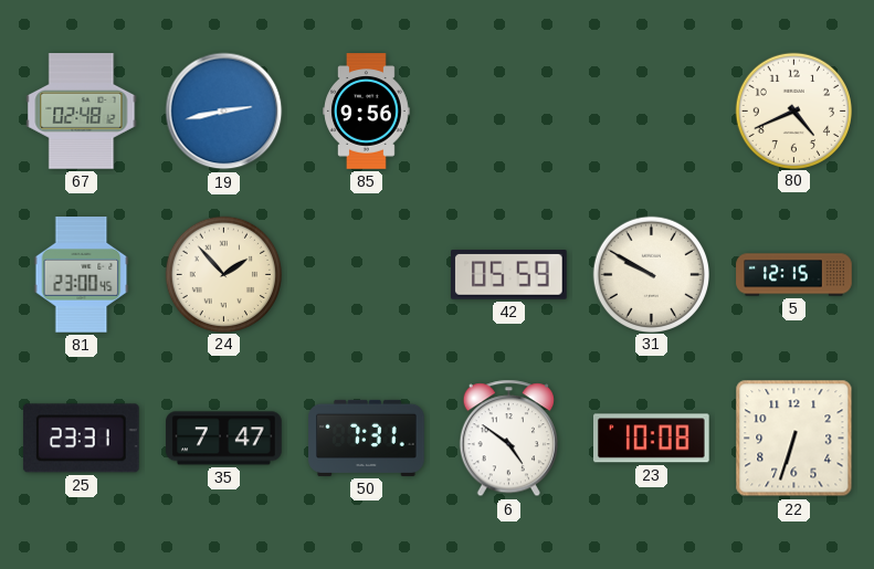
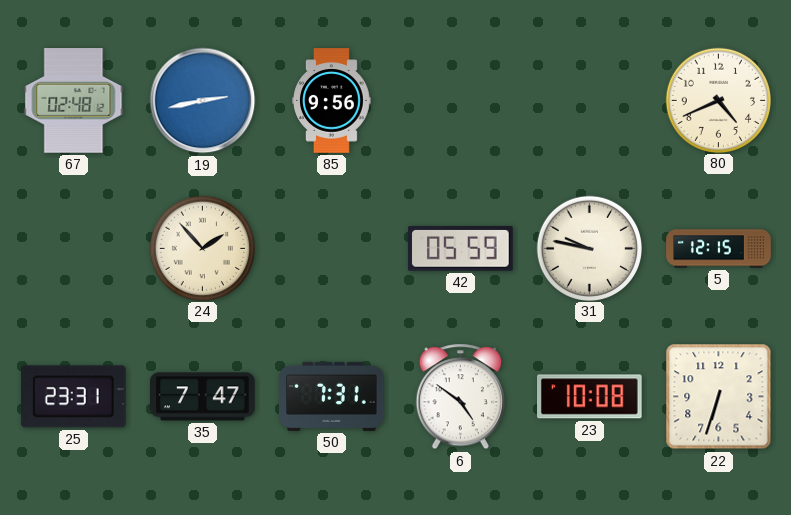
81: 23:00 -> none (82, 275)
31: 9:50 -> 9:47 (589, 248)
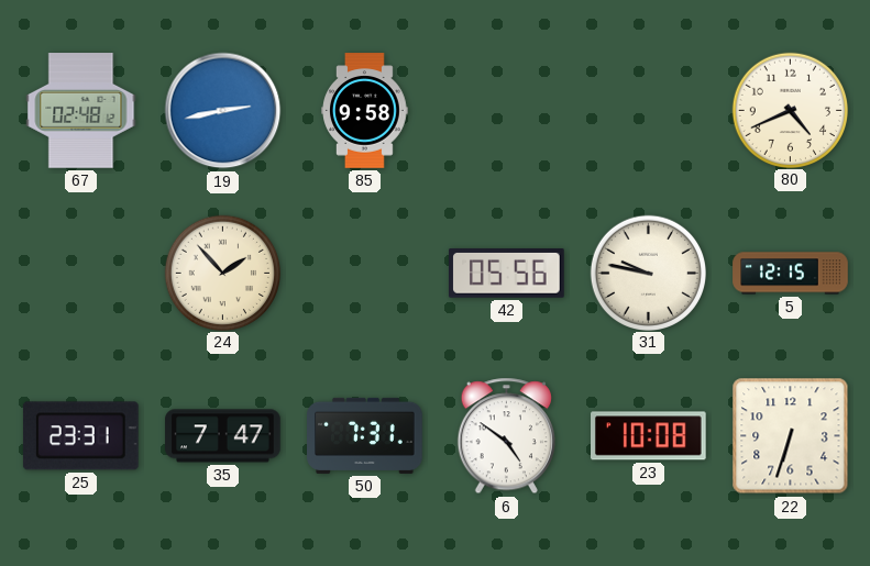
85: 9:56 -> 9:58 (365, 111)
42: 05:59 -> 05:56 (507, 274)
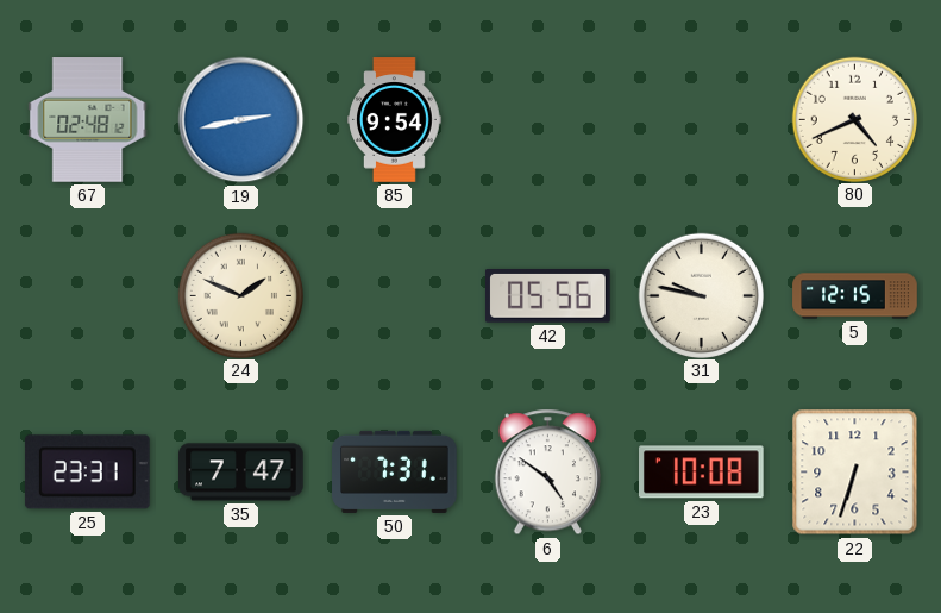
85: 9:58 -> 9:54 (395, 120)
24: 1:53 -> 1:49 (240, 295)
